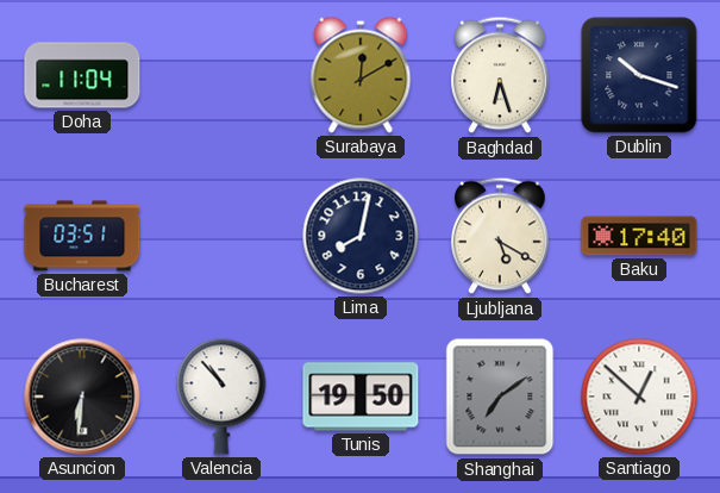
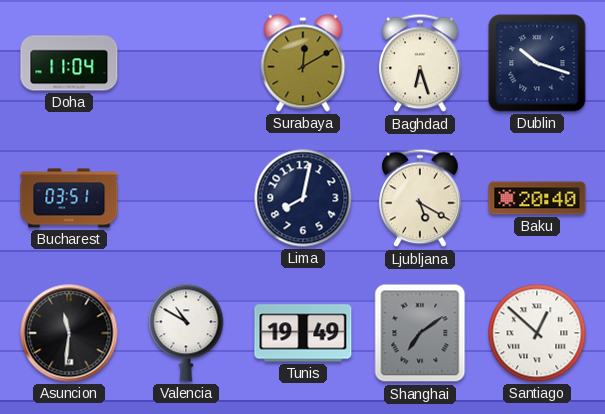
Baku: 17:40 -> 20:40 (537, 198)
Asuncion: 6:31 -> 11:31 (69, 333)
Valencia: 10:53 -> 10:50 (186, 333)
Tunis: 19:50 -> 19:49 (303, 333)
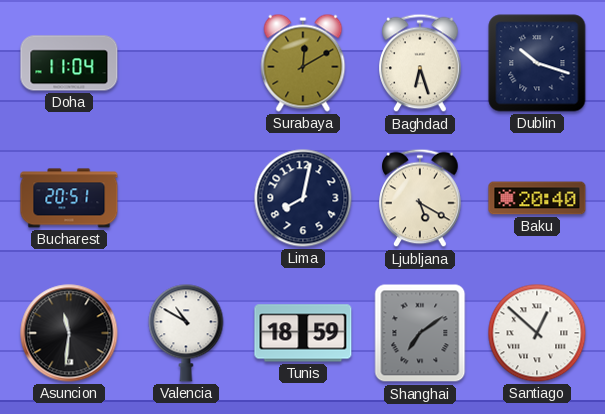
Bucharest: 03:51 -> 20:51 (69, 198)
Tunis: 19:49 -> 18:59 (303, 333)
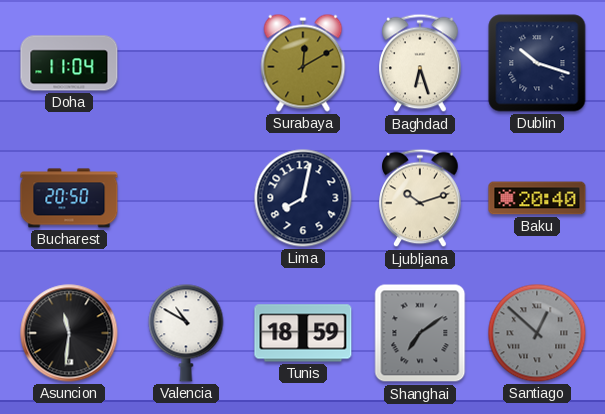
Bucharest: 20:51 -> 20:50 (69, 198)
Ljubljana: 5:20 -> 10:12 (420, 198)
Santiago dial: white -> grey (537, 333)
